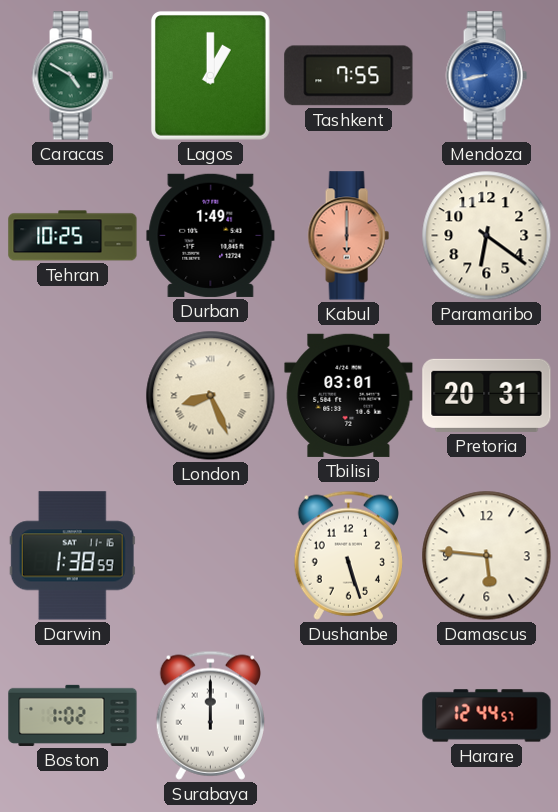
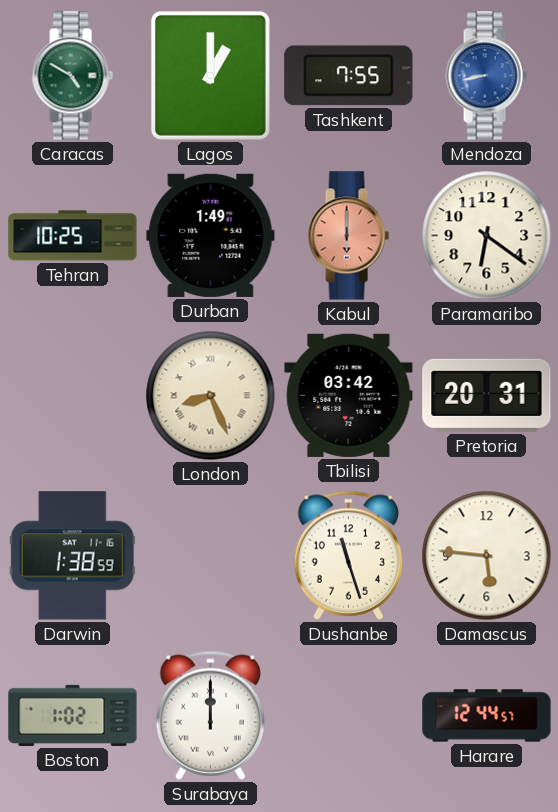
Tbilisi: 03:01 -> 03:42 (349, 395)
Dushanbe: 5:27 -> 11:27 (348, 555)
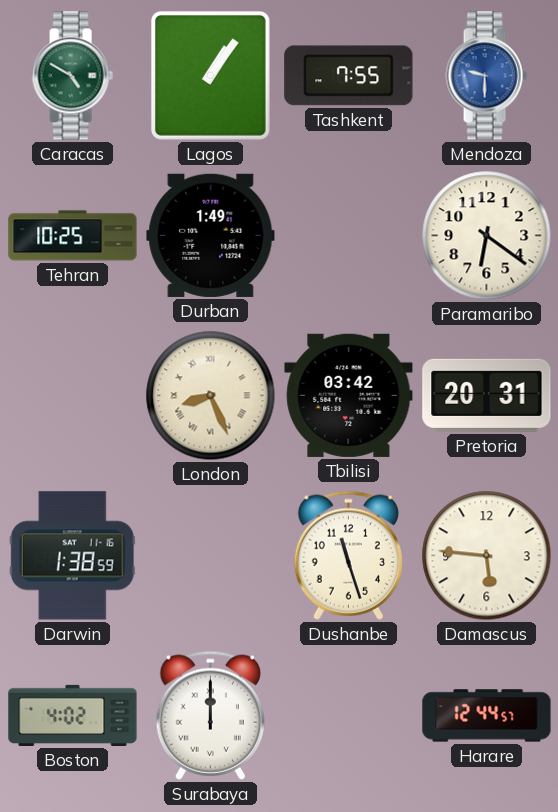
Lagos: 1:00 -> 1:06 (210, 76)
Mendoza: 8:43 -> 9:30 (486, 76)
Kabul: 6:00 -> none (348, 236)
Boston: 1:02 -> 4:02 (73, 715)
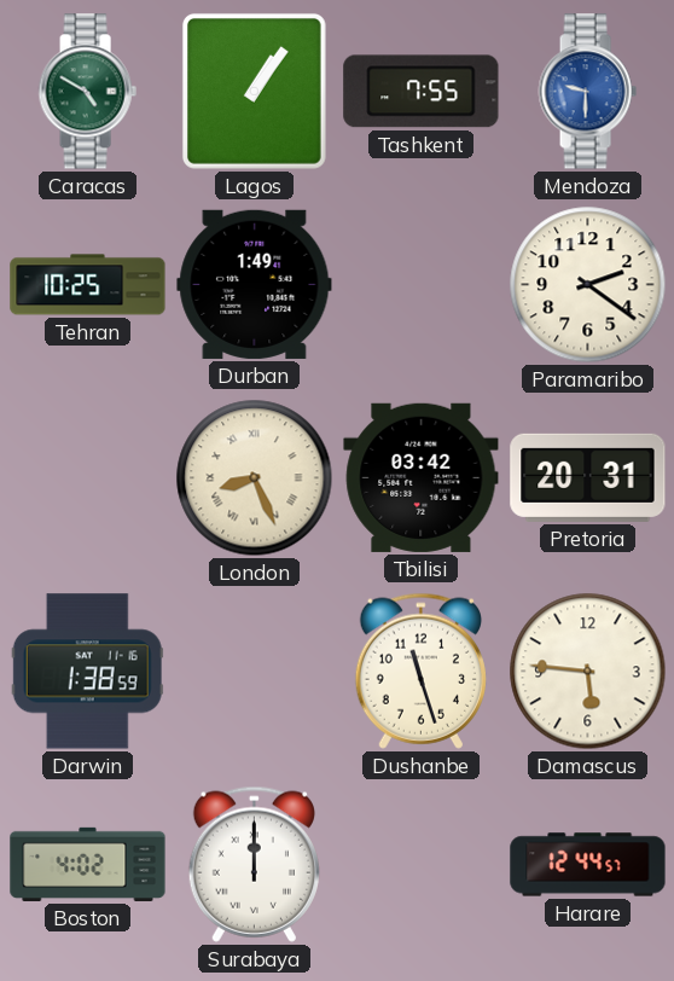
Paramaribo: 6:21 -> 2:21 (588, 285)
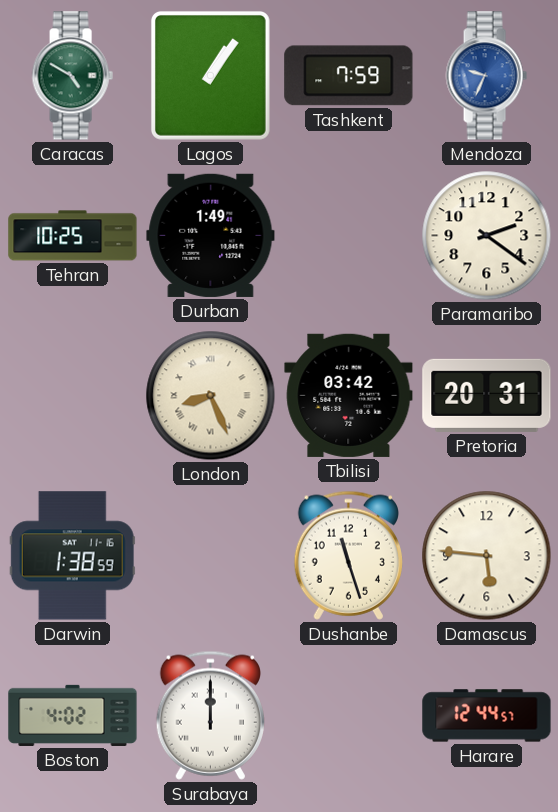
Tashkent: 7:55 -> 7:59 (349, 76)
Mendoza: 9:30 -> 9:34 (486, 76)
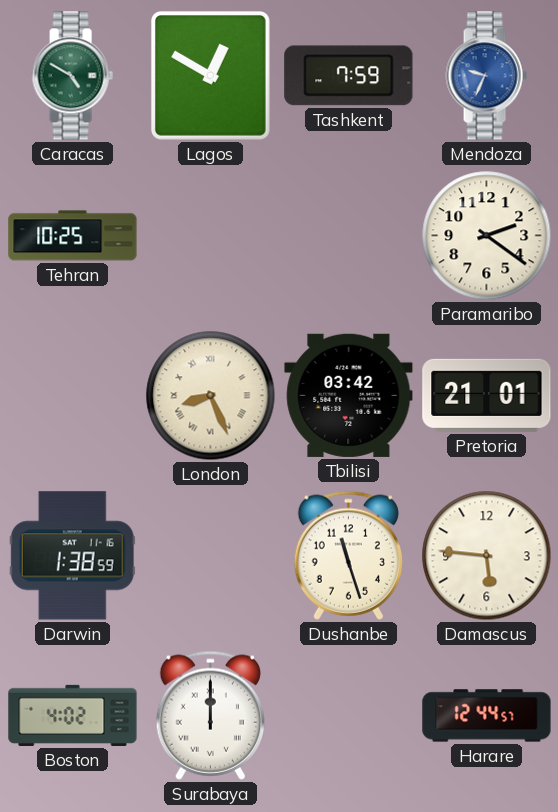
Lagos: 1:06 -> 12:50 (210, 76)
Durban: 1:49 -> none (211, 235)
Pretoria: 20:31 -> 21:01 (487, 395)
